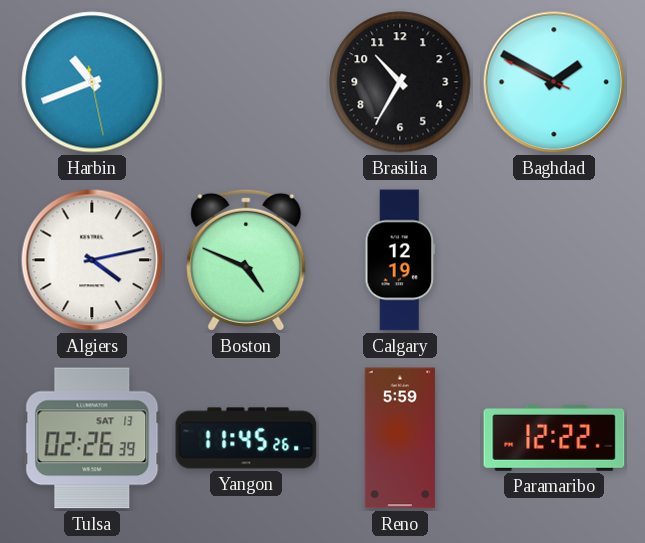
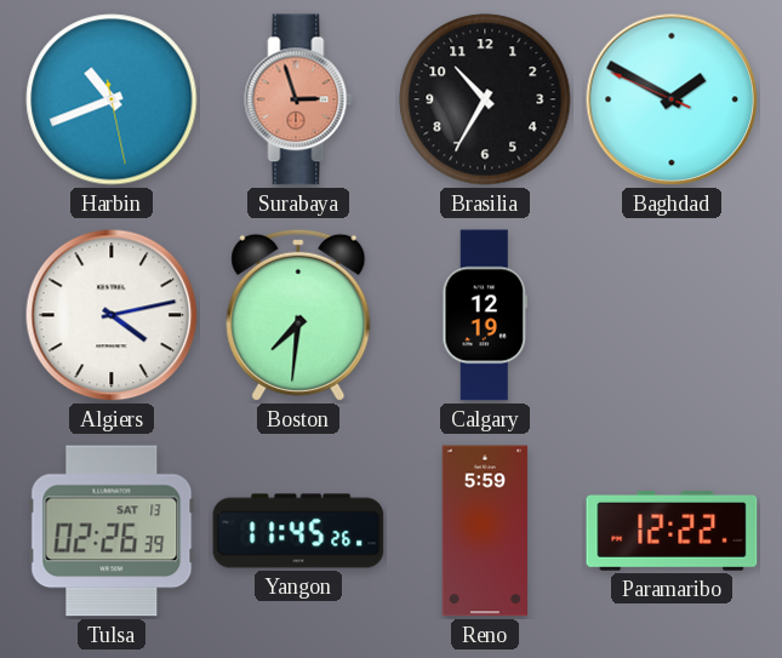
Surabaya: none -> 2:57 (298, 99)
Boston: 4:49 -> 7:31 (298, 315)
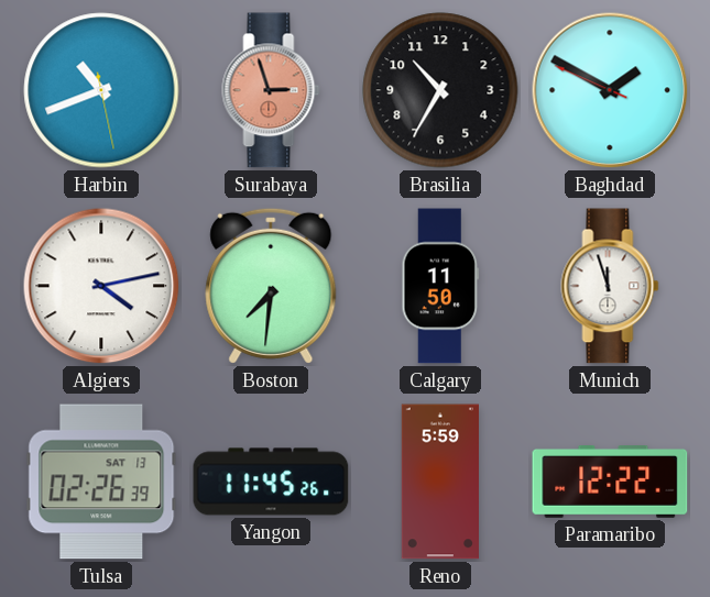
Calgary: 12:19 -> 11:50 (440, 286)
Munich: none -> 11:57 (610, 286)
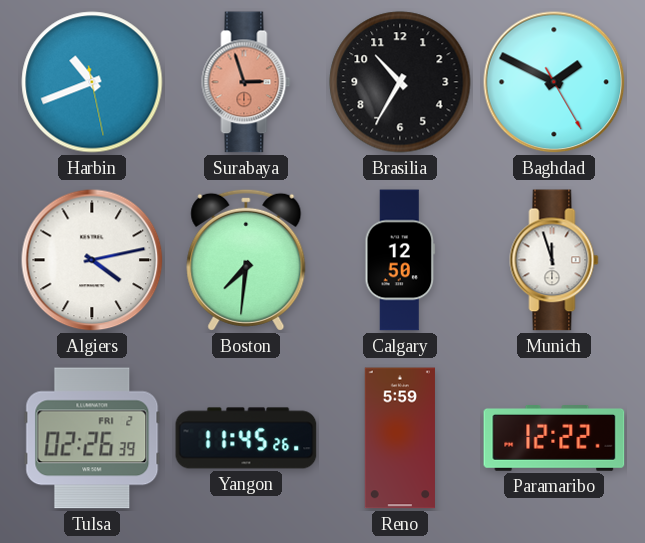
Baghdad: 1:49:49 -> 1:49:25 (554, 82)
Calgary: 11:50 -> 12:50 (400, 260)
Tulsa date: SAT 13 -> FRI 2 (92, 438)
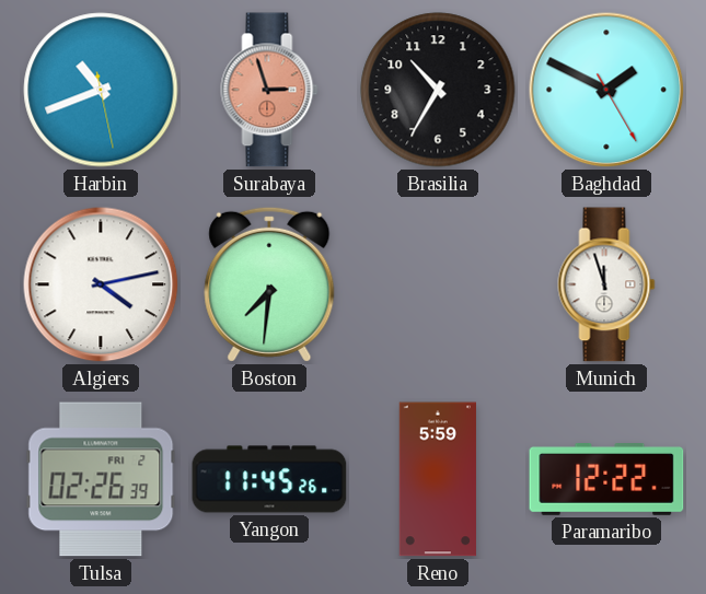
Calgary: 12:50 -> none (400, 260)
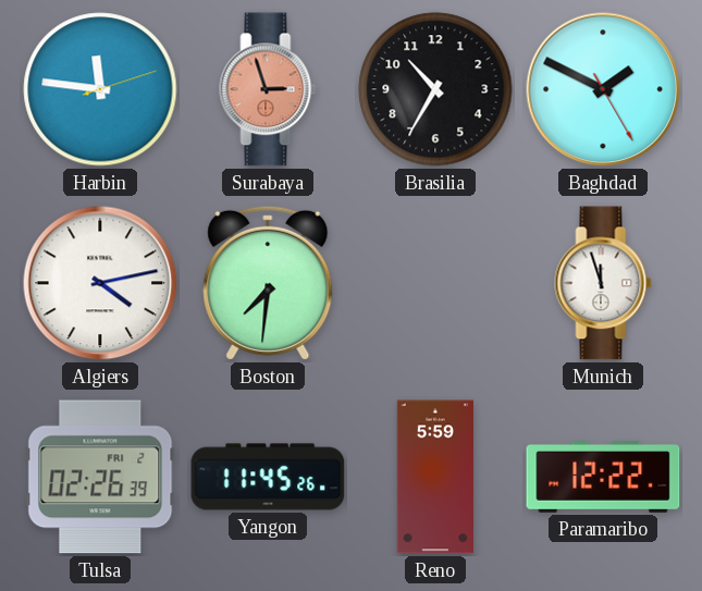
Harbin: 10:41 -> 11:46 (100, 89)
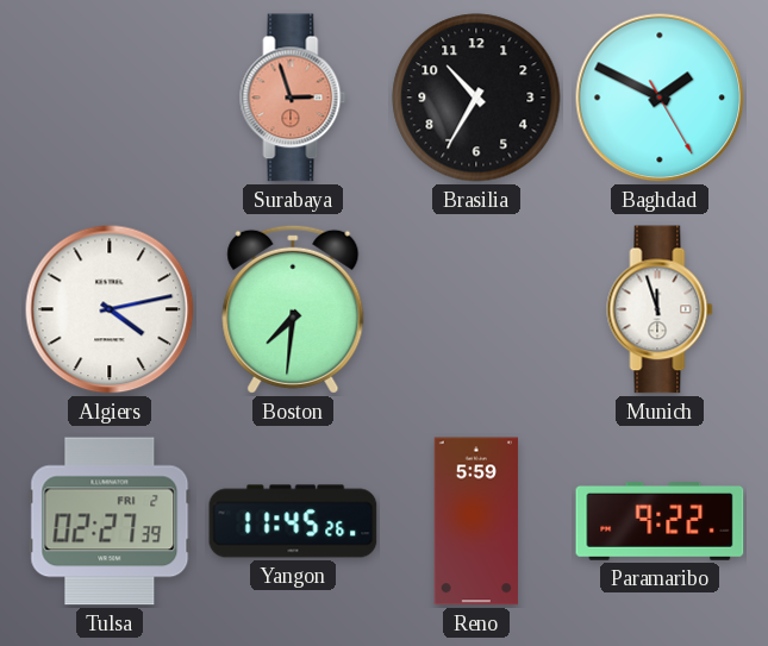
Harbin: 11:46 -> none (100, 89)
Tulsa: 02:26 -> 02:27 (110, 521)
Paramaribo: 12:22 -> 9:22 (660, 522)
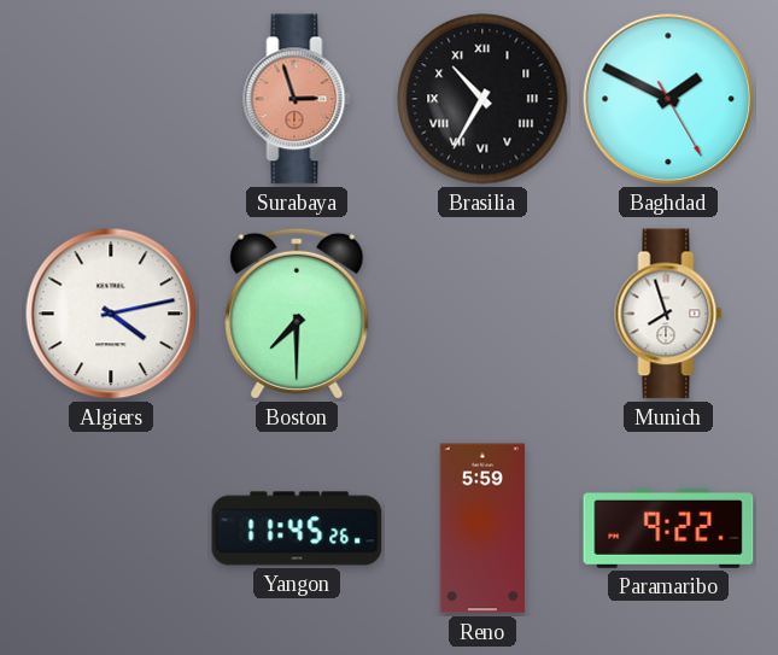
Brasilia numerals: Arabic -> Roman (482, 99)
Boston: 7:31 -> 7:30 (297, 314)
Munich: 11:57 -> 7:57 (668, 314)
Tulsa: 02:27 -> none (110, 521)
